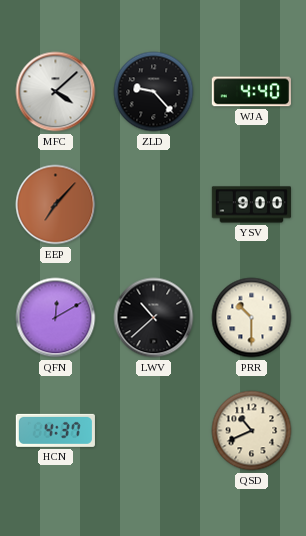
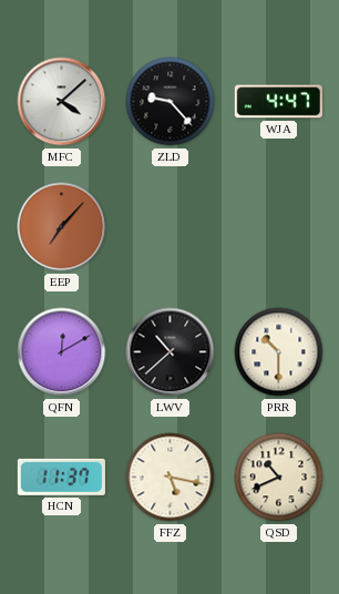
WJA: 4:40 -> 4:47 (278, 102)
YSV: 9:00 -> none (251, 205)
HCN: 4:37 -> 11:37 (61, 477)
FFZ: none -> 5:17 (171, 478)
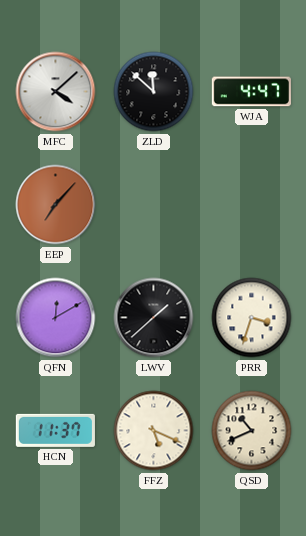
ZLD: 9:23 -> 11:52 (154, 92)
LWV: 10:38 -> 1:38 (154, 318)
PRR: 10:30 -> 3:33 (252, 318)
FFZ: 5:17 -> 5:19 (154, 431)
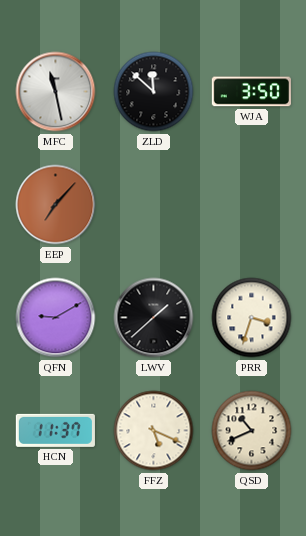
MFC: 4:08 -> 11:28 (56, 92)
WJA: 4:47 -> 3:50 (251, 92)
QFN: 12:10 -> 9:10 (56, 318)
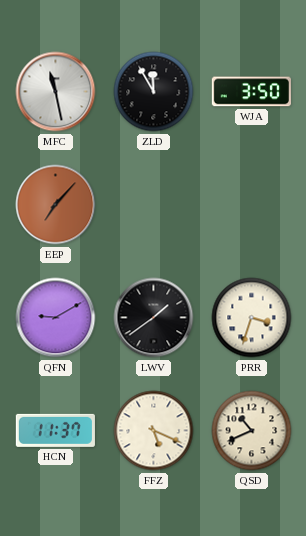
ZLD: 11:52 -> 11:55 (154, 92)
LWV: 1:38 -> 1:39 (154, 318)
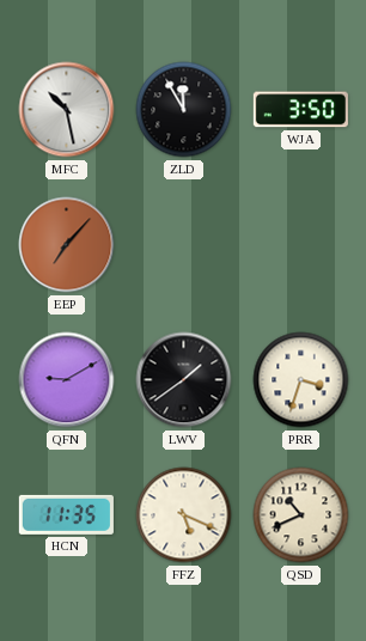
MFC: 11:28 -> 10:28 (67, 110)
HCN: 11:37 -> 11:35 (66, 514)
